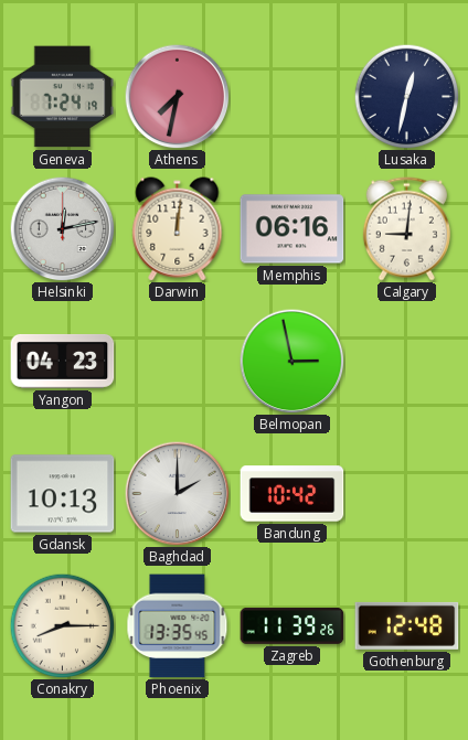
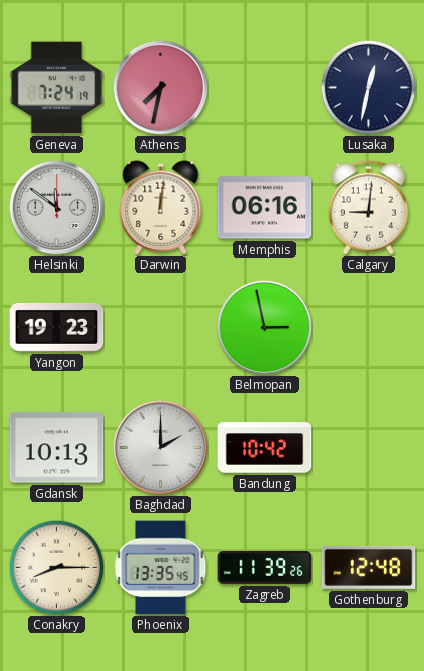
Helsinki: 12:13 -> 11:51 (56, 207)
Yangon: 04:23 -> 19:23 (57, 327)
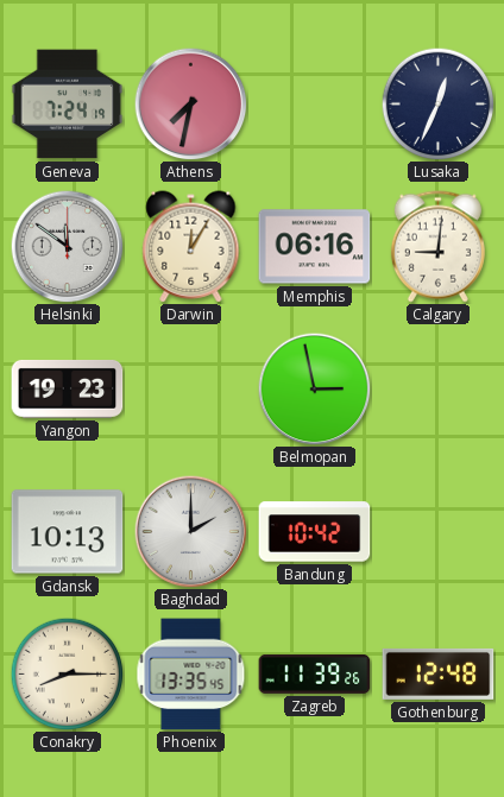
Lusaka: 12:32 -> 12:34 (437, 103)
Darwin: 12:01 -> 12:05 (191, 247)
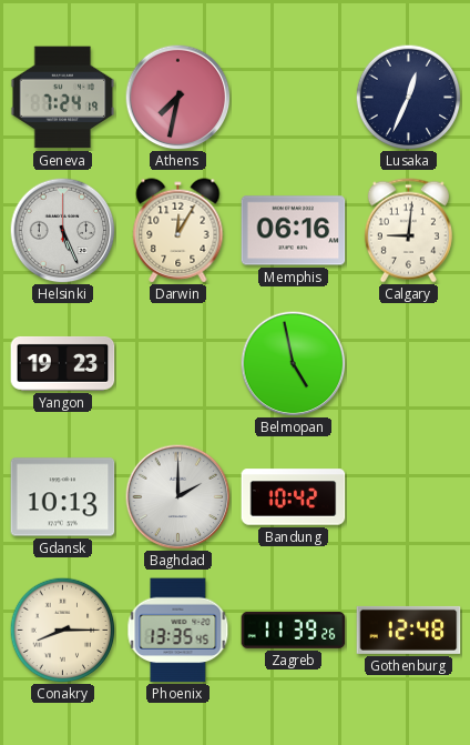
Helsinki: 11:51 -> 5:26 (62, 230)
Belmopan: 2:58 -> 4:58 (293, 363)
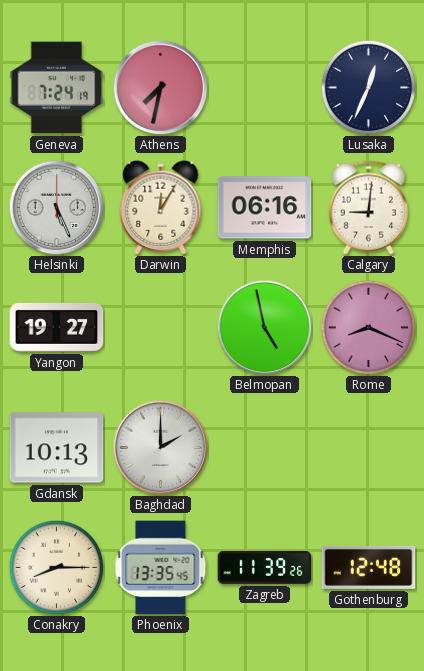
Yangon: 19:23 -> 19:27 (57, 327)
Rome: none -> 8:19 (368, 327)
Bandung: 10:42 -> none (294, 497)
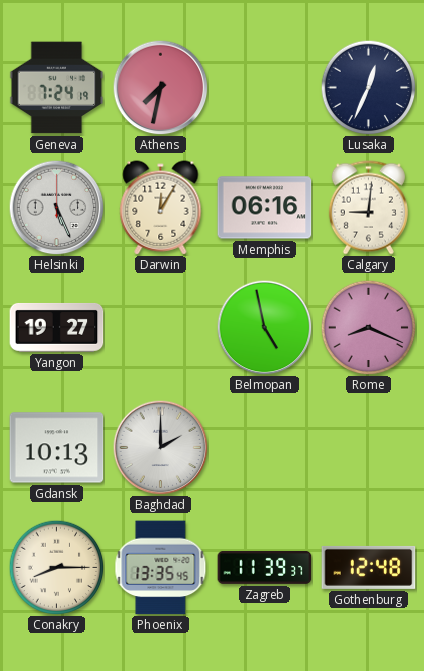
Zagreb: 11:39:26 -> 11:39:37 (265, 567)
